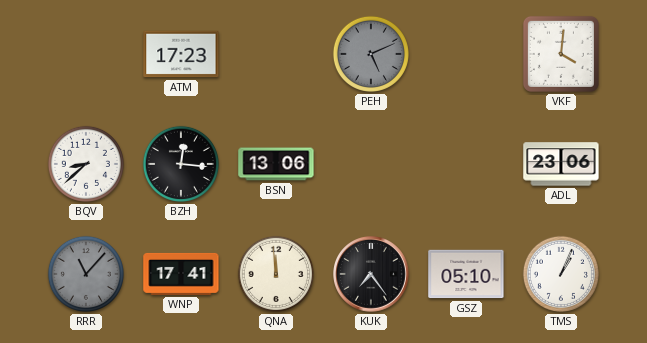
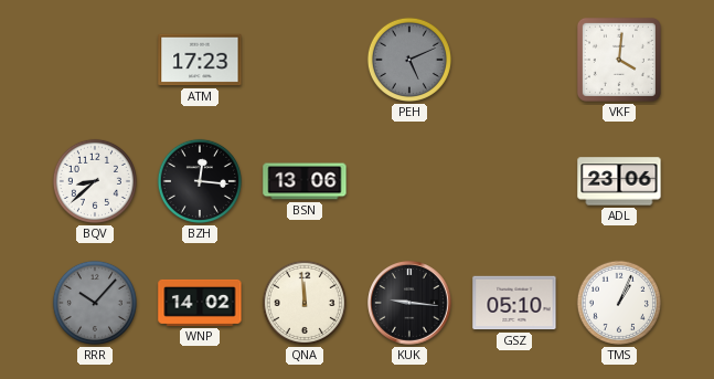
RRR: 11:07 -> 10:07 (95, 303)
WNP: 17:41 -> 14:02 (200, 303)
KUK: 7:24 -> 9:16 (409, 303)
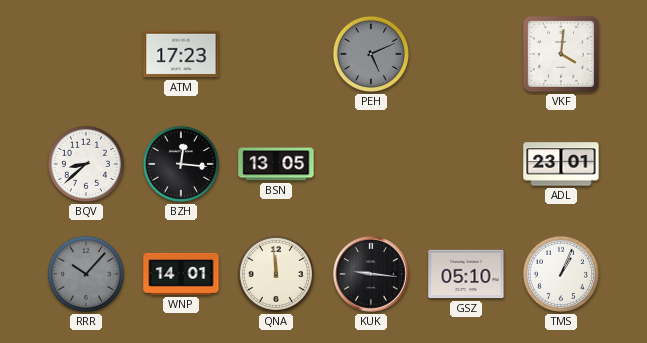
BSN: 13:06 -> 13:05 (276, 164)
ADL: 23:06 -> 23:01 (561, 164)
WNP: 14:02 -> 14:01 (181, 274)
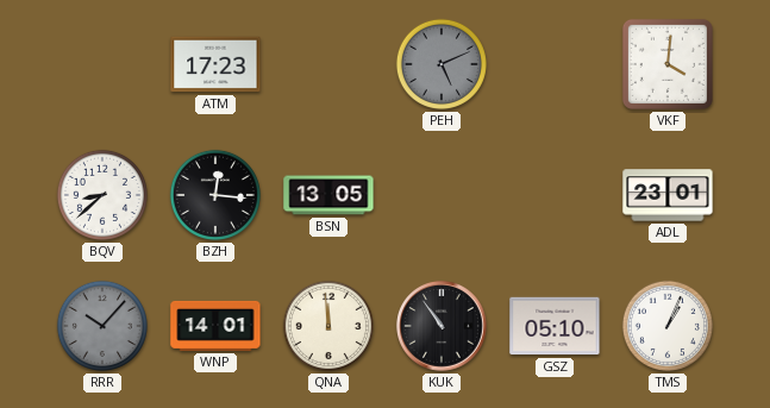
KUK: 9:16 -> 10:54 (442, 326)
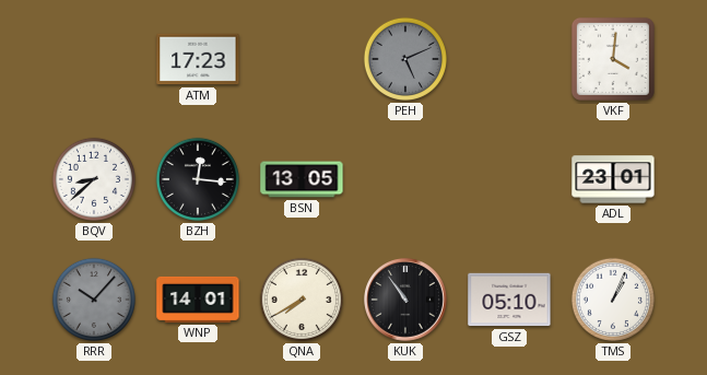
QNA: 11:59 -> 7:40 (302, 300)
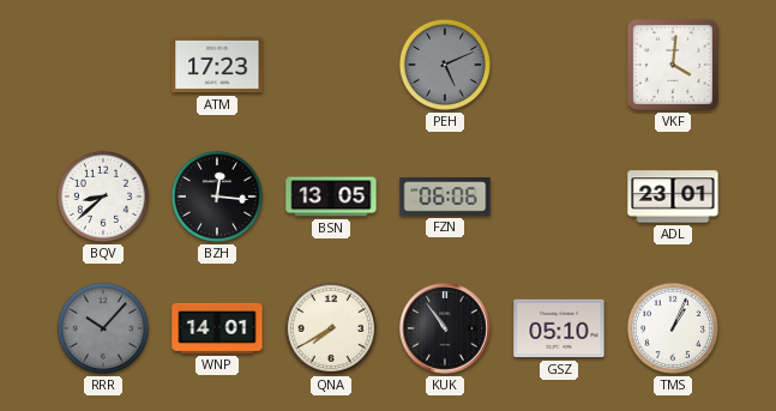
FZN: none -> 06:06 (445, 197)
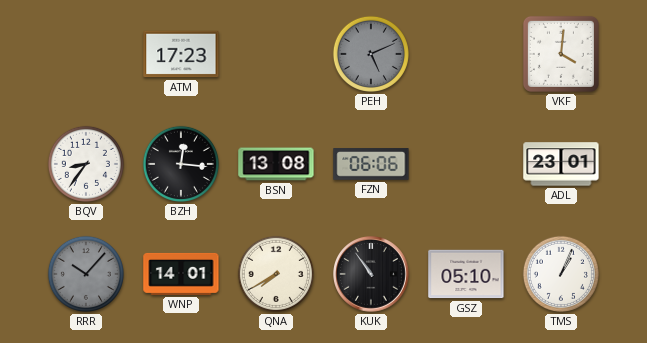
BQV: 8:38 -> 8:36 (86, 164)
BSN: 13:05 -> 13:08 (276, 164)
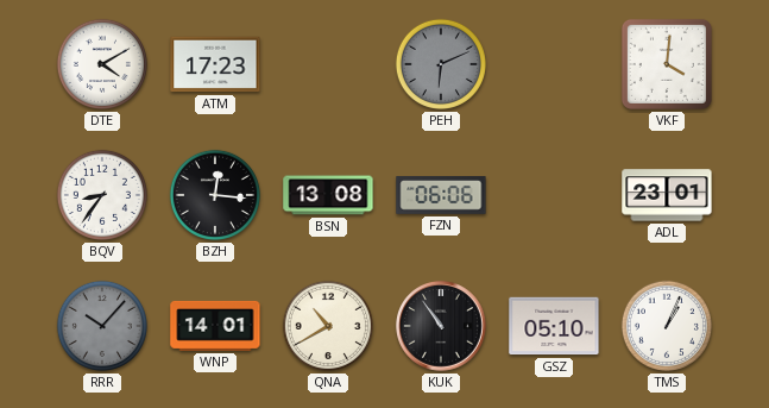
DTE: none -> 4:10 (102, 64)
PEH: 5:11 -> 6:11 (441, 64)
QNA: 7:40 -> 10:40 (328, 326)
